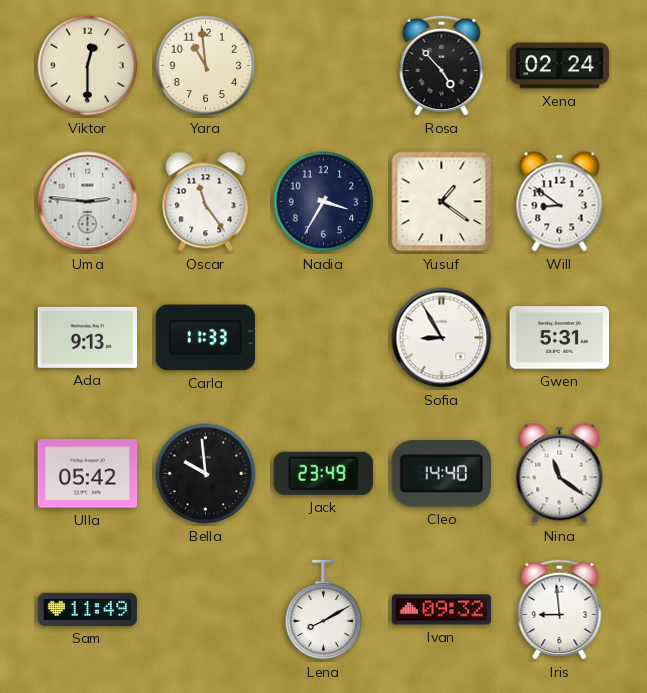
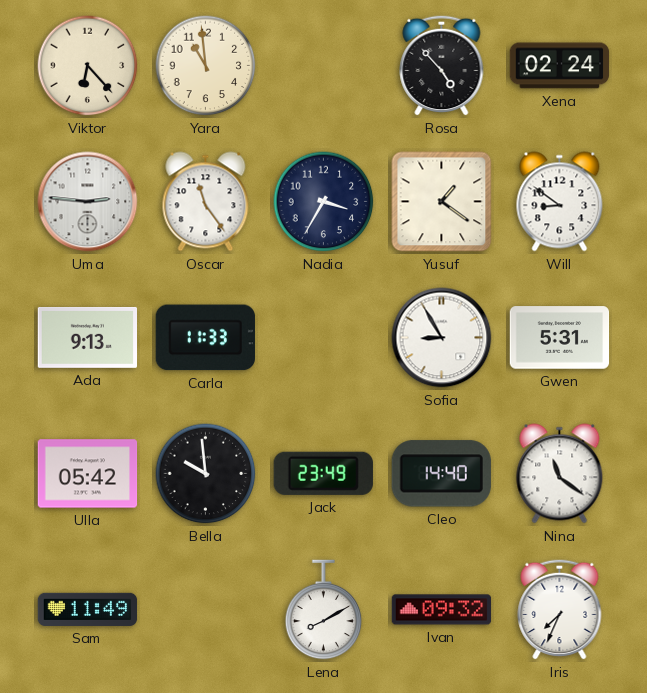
Viktor: 12:30 -> 6:23 (88, 66)
Iris: 8:59 -> 7:34 (560, 609)
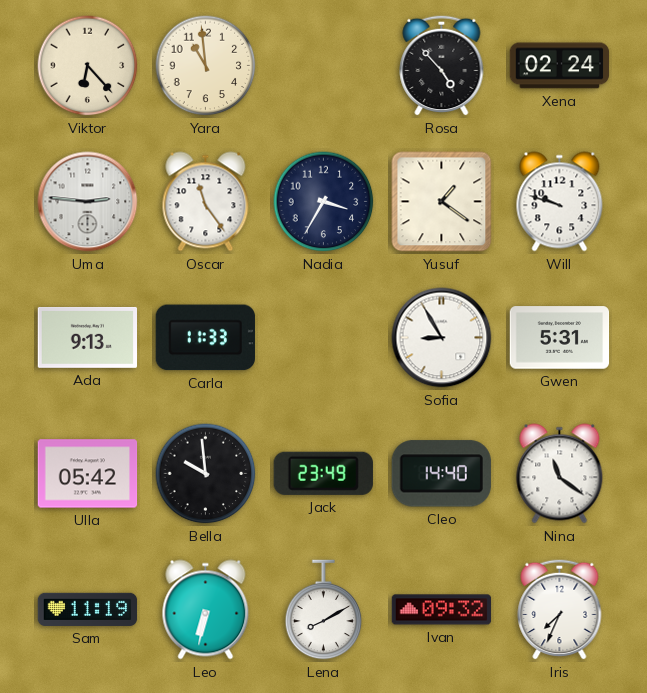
Will: 8:51 -> 9:48 (560, 202)
Sam: 11:49 -> 11:19 (88, 609)
Leo: none -> 6:32 (206, 610)
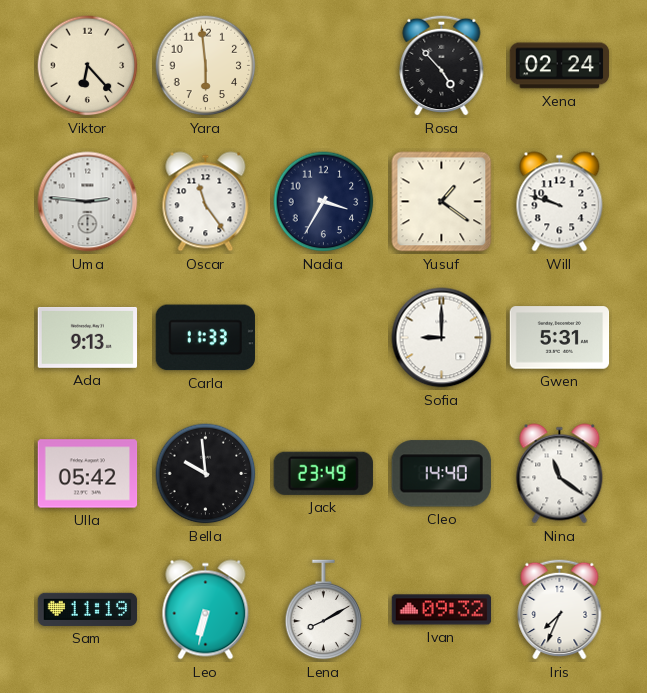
Yara: 10:59 -> 5:59 (206, 66)
Sofia: 8:55 -> 9:00 (442, 338)
